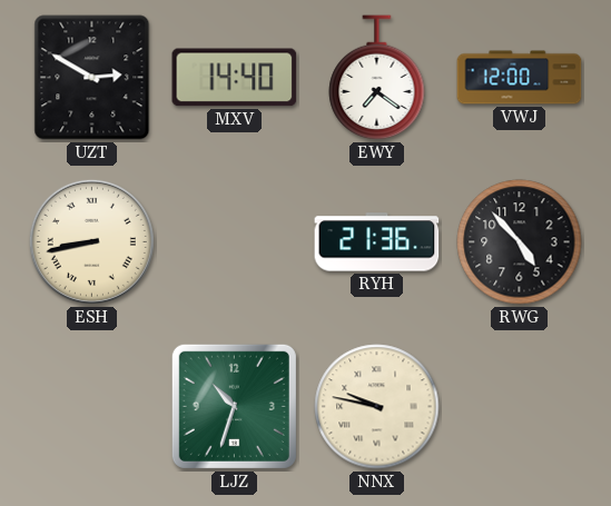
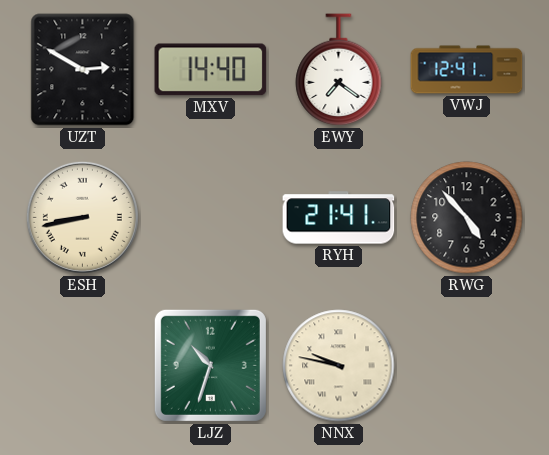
VWJ: 12:00 -> 12:41 (467, 70)
RYH: 21:36 -> 21:41 (339, 218)
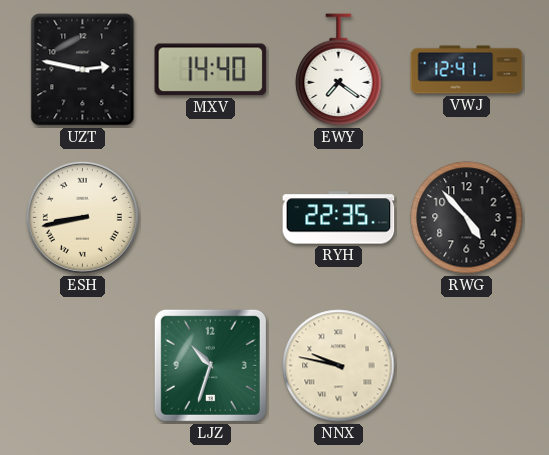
UZT: 2:50 -> 2:47 (83, 70)
RYH: 21:41 -> 22:35 (339, 218)
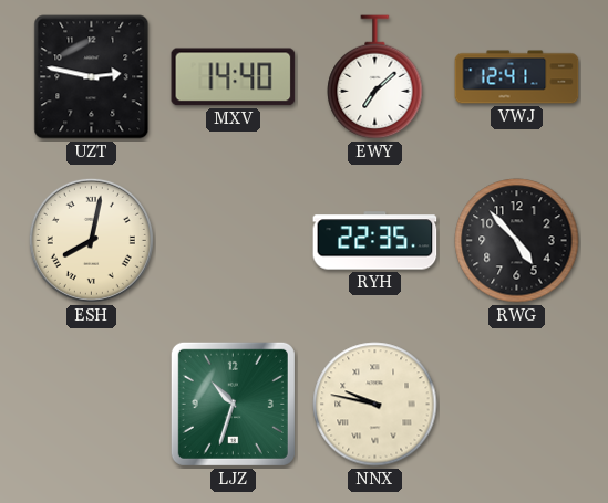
EWY: 7:21 -> 7:08 (375, 77)
ESH: 8:43 -> 8:02 (91, 240)
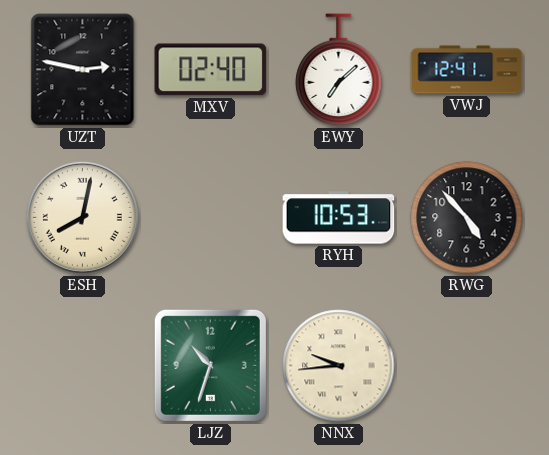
MXV: 14:40 -> 02:40 (211, 70)
RYH: 22:35 -> 10:53 (339, 218)
NNX: 9:47 -> 9:44 (339, 366)
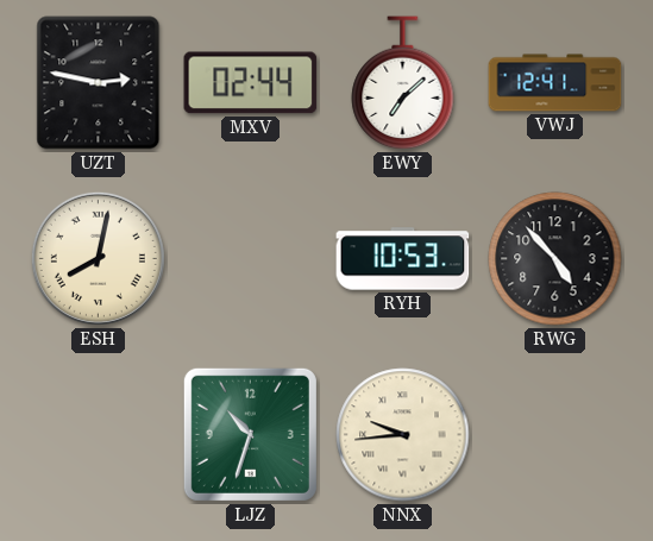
MXV: 02:40 -> 02:44 (251, 83)
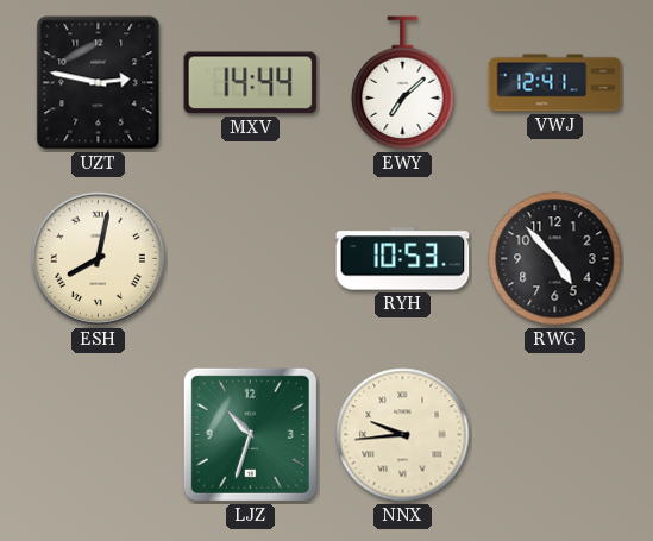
MXV: 02:44 -> 14:44 (251, 83)
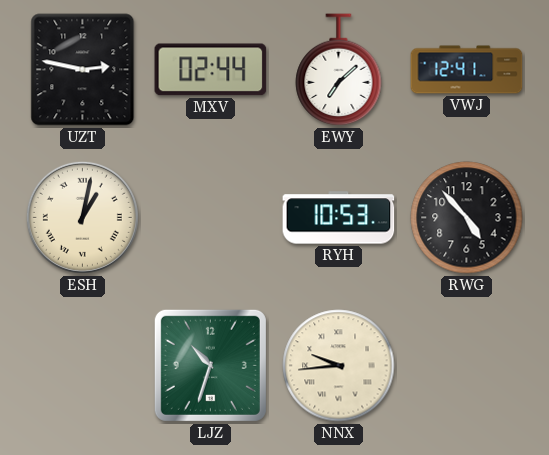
MXV: 14:44 -> 02:44 (211, 70)
ESH: 8:02 -> 1:02 (82, 217)
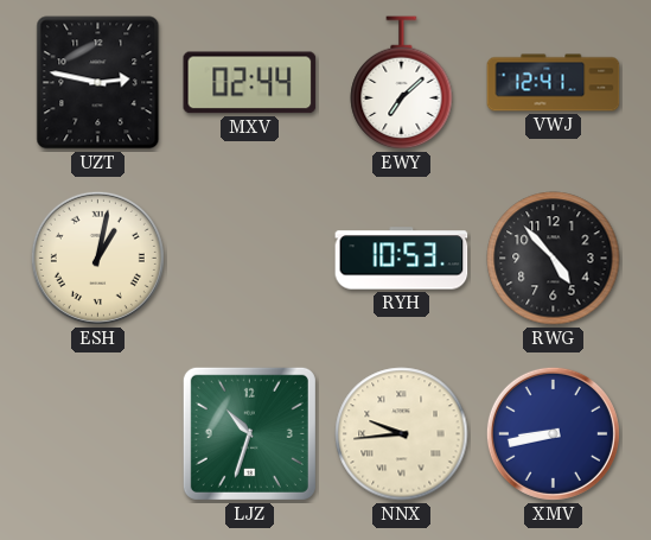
XMV: none -> 8:43 (553, 433)
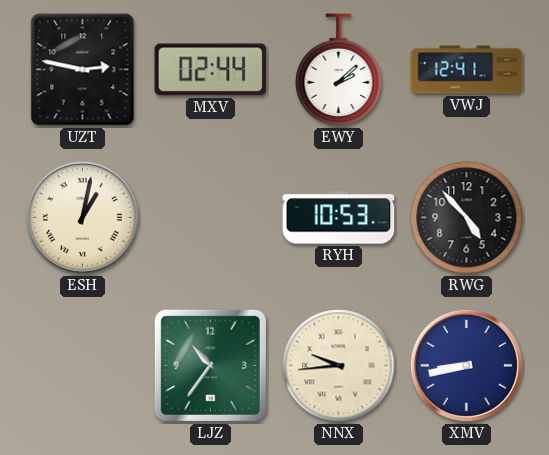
EWY: 7:08 -> 2:08 (339, 70)
LJZ: 10:33 -> 10:36 (210, 365)
